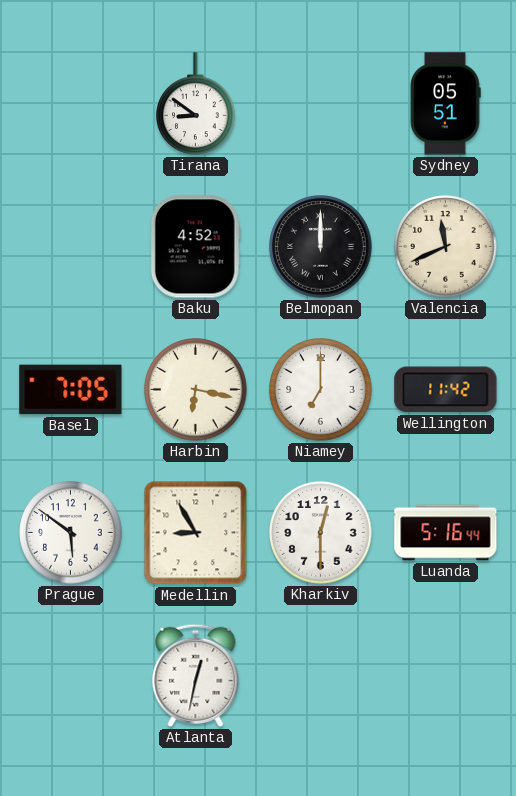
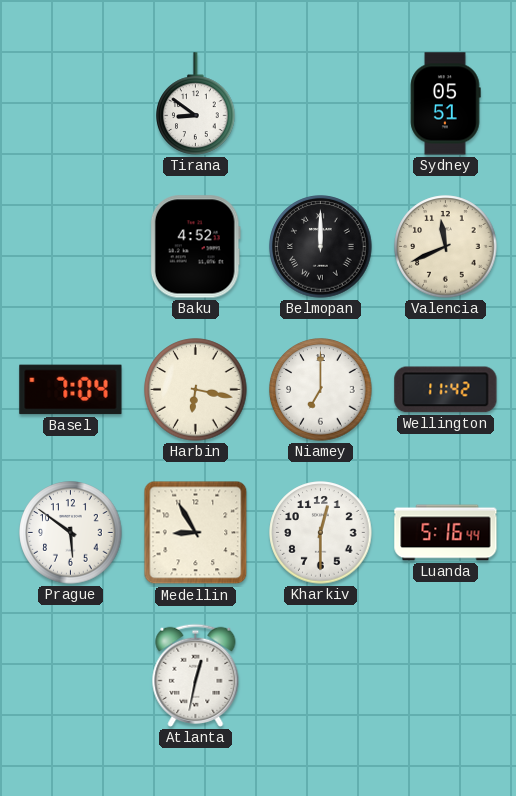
Basel: 7:05 -> 7:04 (71, 390)
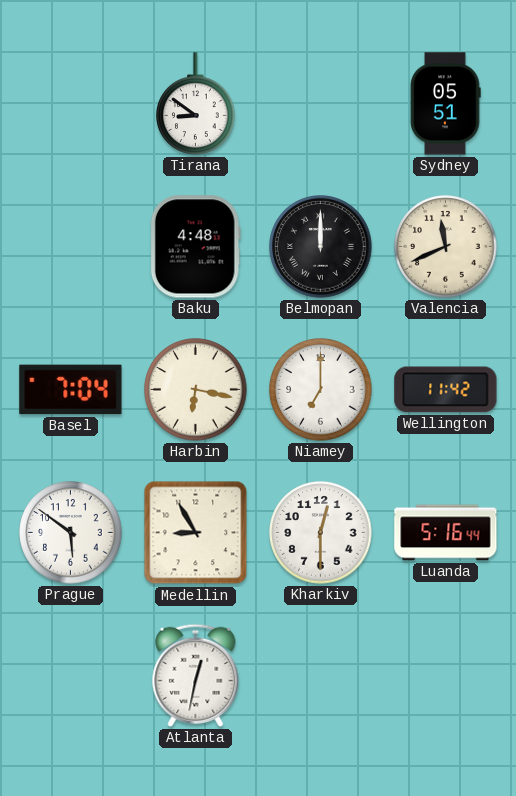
Baku: 4:52 -> 4:48 (195, 247)
